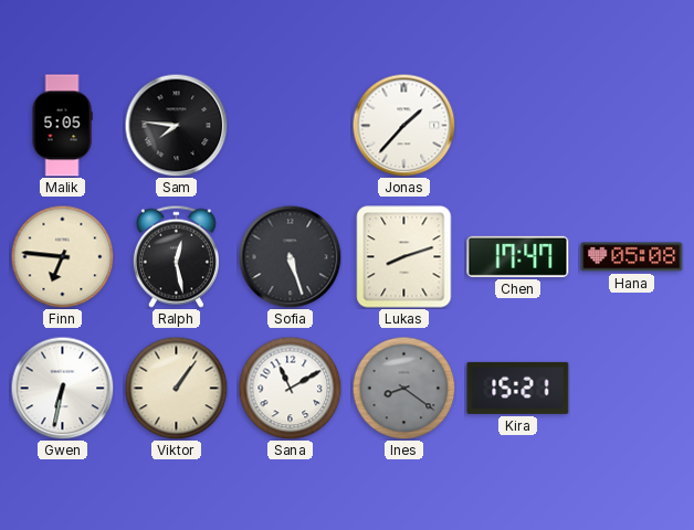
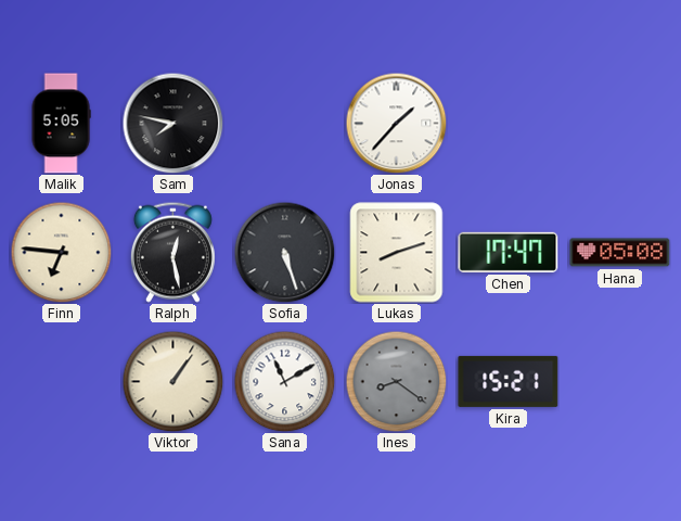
Sam: 7:46 -> 7:47 (172, 123)
Gwen: 6:32 -> none (62, 388)
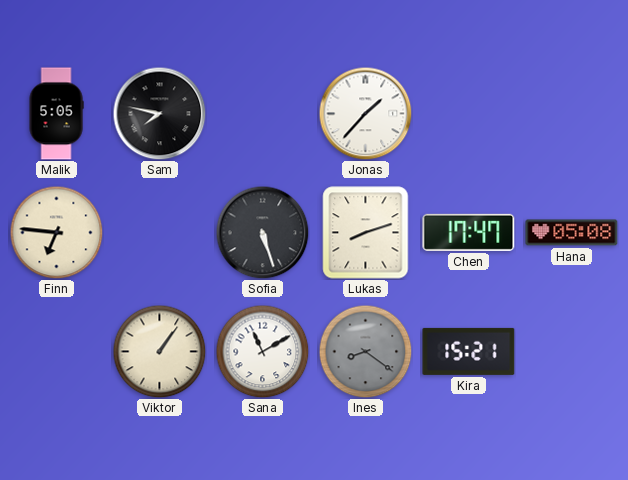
Ralph: 12:28 -> none (172, 252)
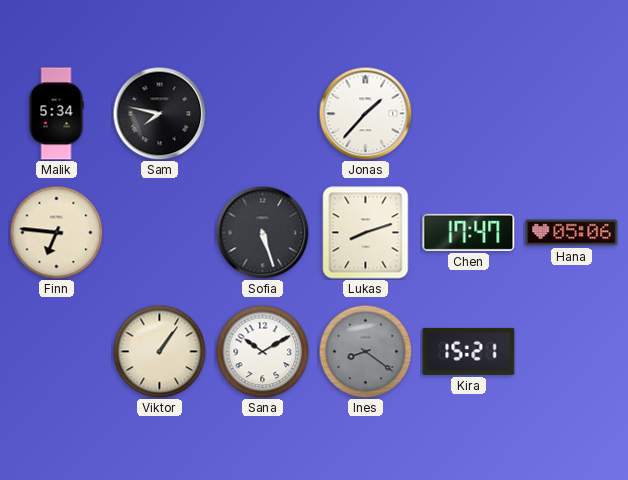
Malik: 5:05 -> 5:34 (56, 114)
Hana: 05:08 -> 05:06 (572, 233)
Sana: 11:10 -> 10:10 (262, 351)
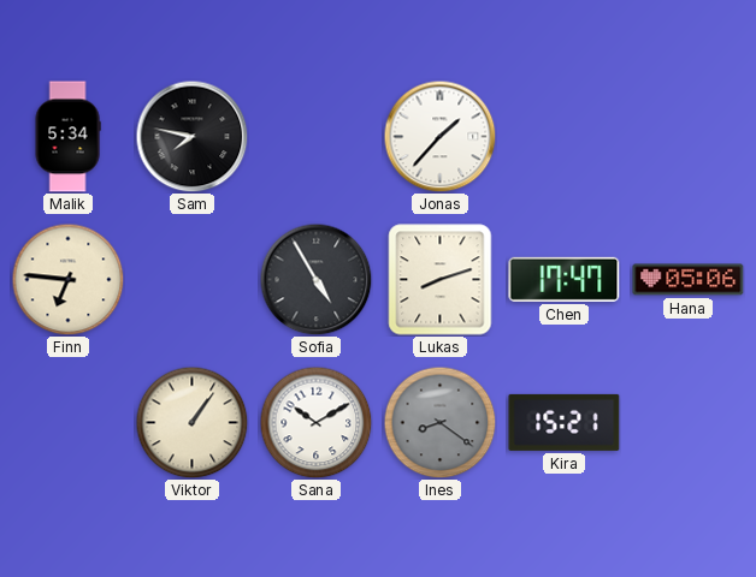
Sofia: 5:27 -> 4:55 (315, 279)
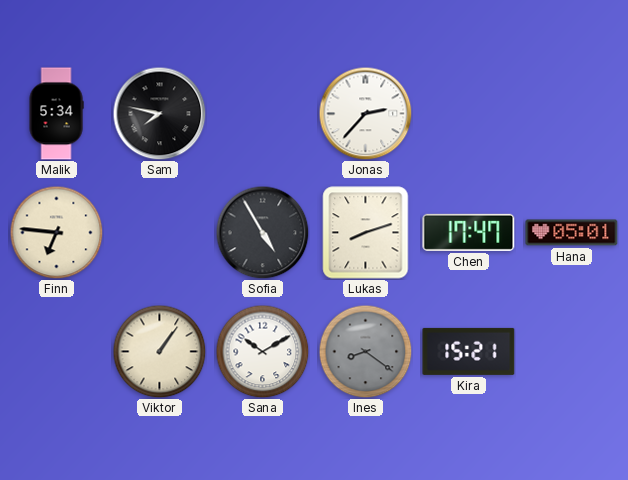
Jonas: 1:37 -> 2:37 (365, 113)
Hana: 05:06 -> 05:01 (572, 233)
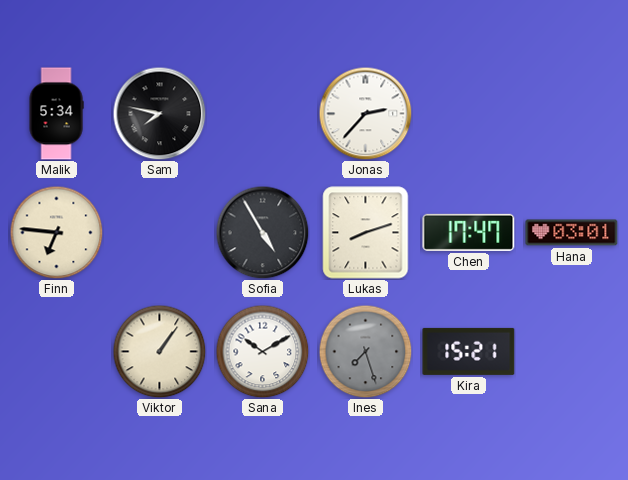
Hana: 05:01 -> 03:01 (572, 233)
Ines: 8:21 -> 7:27 (365, 351)
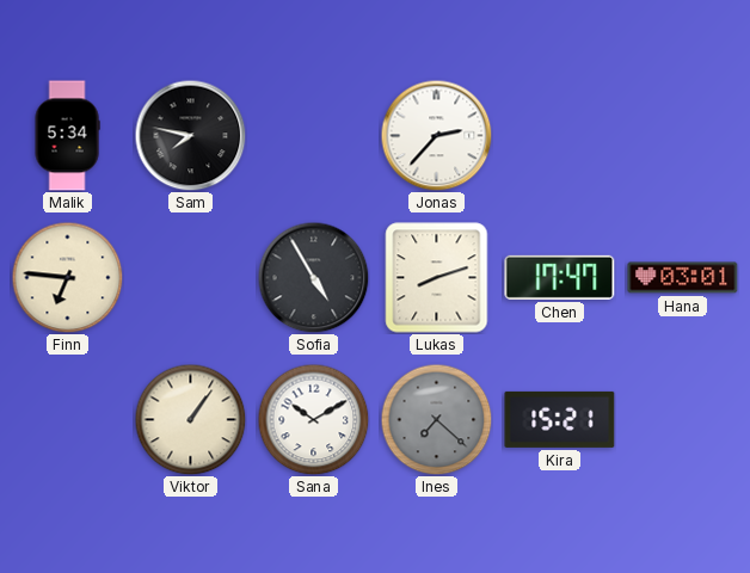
Ines: 7:27 -> 7:22 (436, 419)
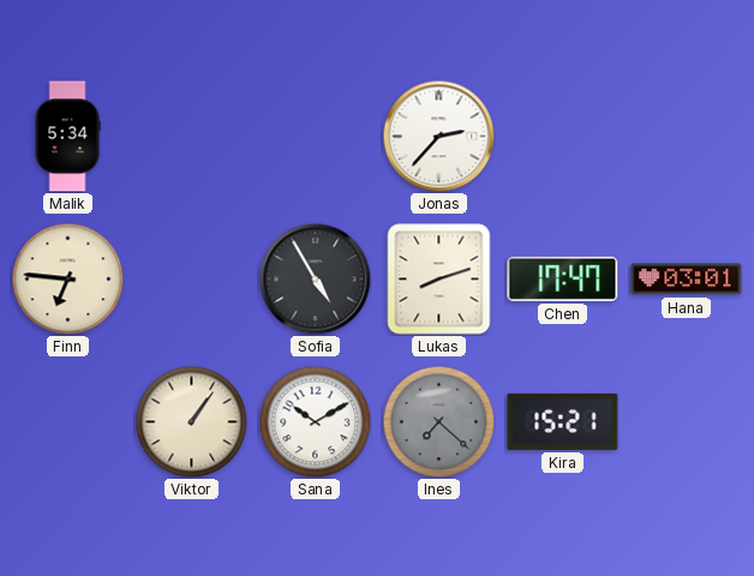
Sam: 7:47 -> none (190, 135)
